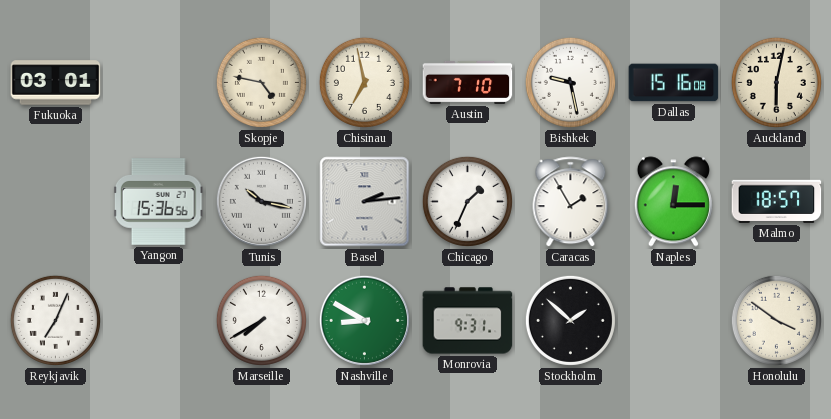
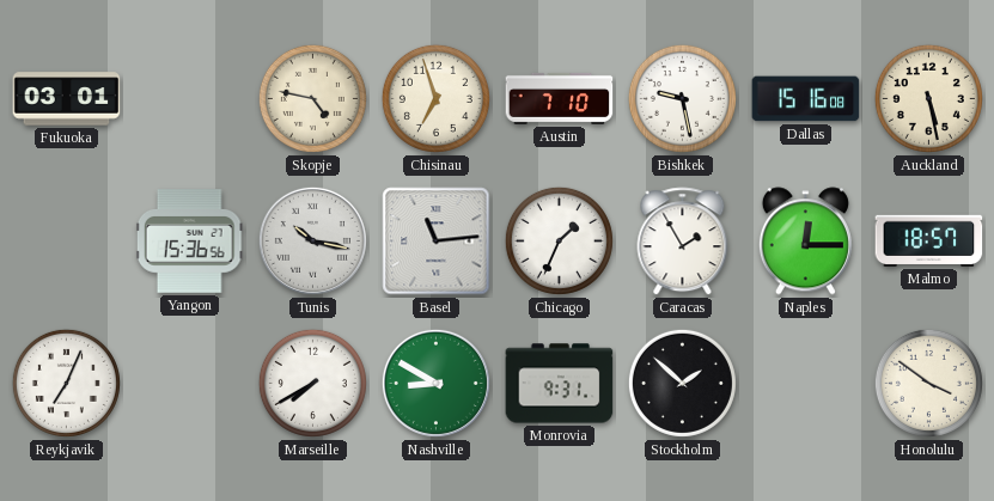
Chisinau: 6:58 -> 6:57 (435, 98)
Auckland: 6:02 -> 5:28 (928, 98)
Basel: 2:14 -> 11:14 (437, 242)
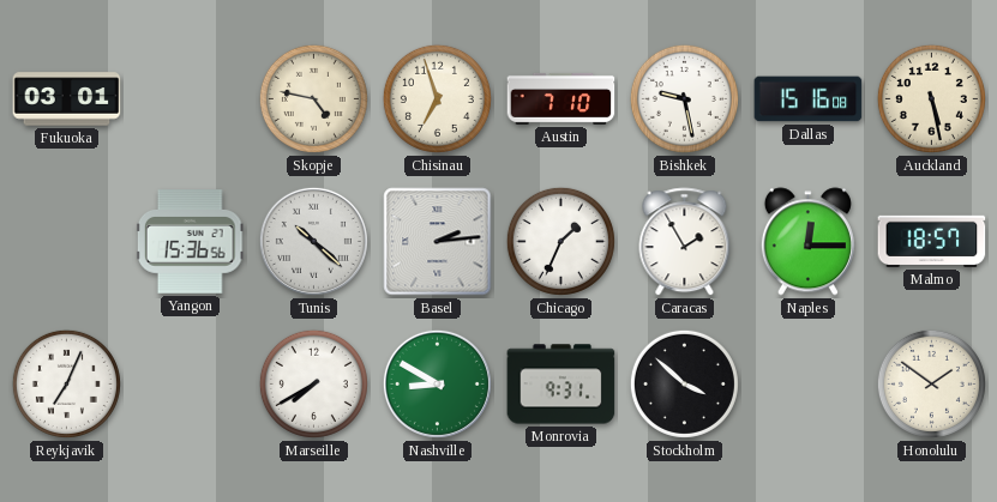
Tunis: 10:17 -> 10:22 (313, 241)
Basel: 11:14 -> 2:14 (438, 242)
Stockholm: 1:52 -> 3:52 (684, 383)
Honolulu: 3:51 -> 1:51 (931, 383)
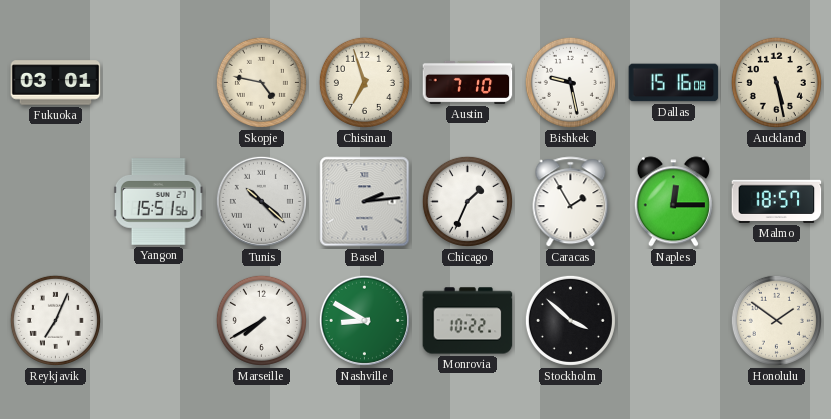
Yangon: 15:36 -> 15:51 (158, 202)
Monrovia: 9:31 -> 10:22 (468, 321)
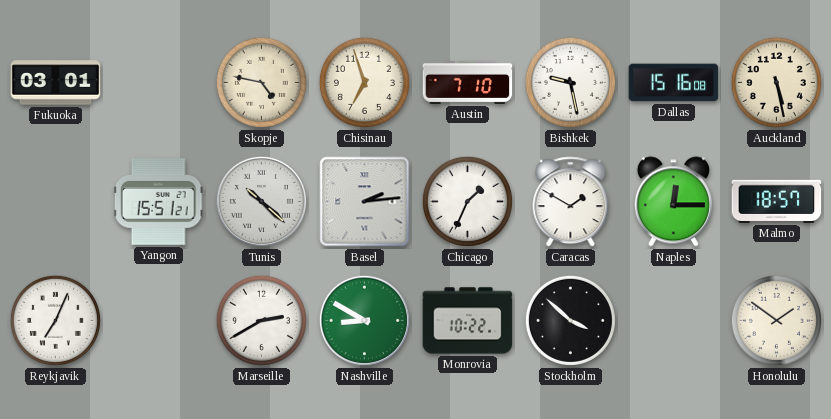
Yangon: 15:51:56 -> 15:51:21 (158, 202)
Caracas: 1:55 -> 1:50 (571, 202)
Marseille: 7:40 -> 2:40 (261, 320)
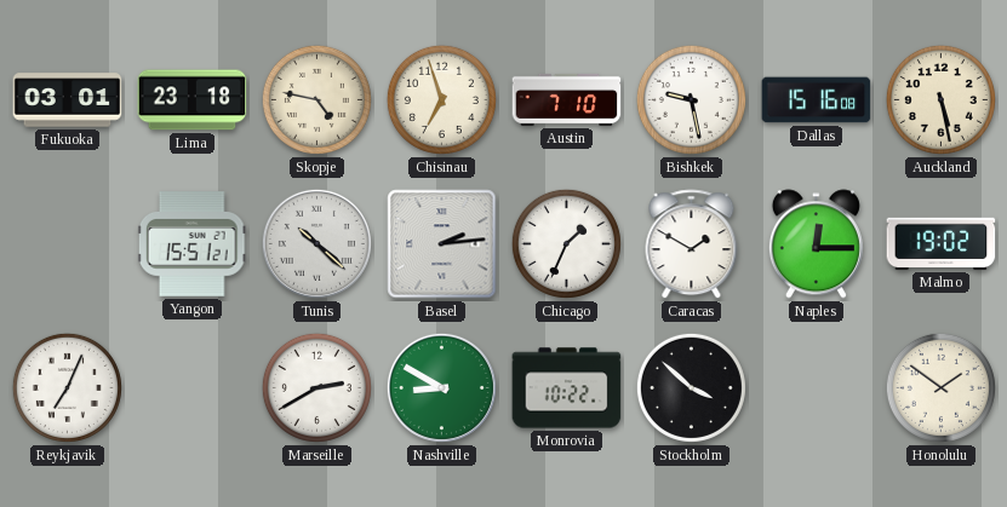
Lima: none -> 23:18 (193, 100)
Malmo: 18:57 -> 19:02 (942, 243)
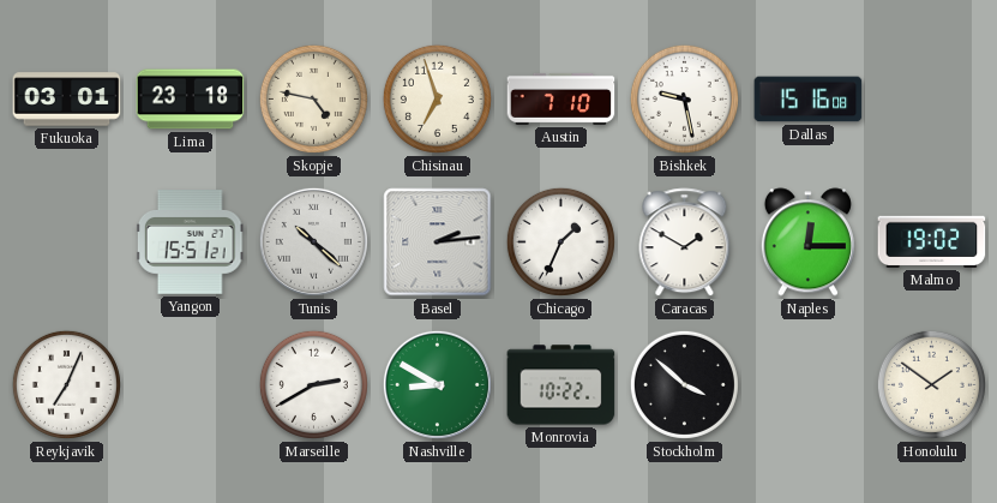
Auckland: 5:28 -> none (940, 99)
